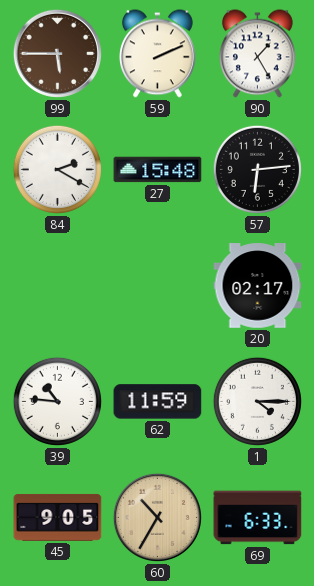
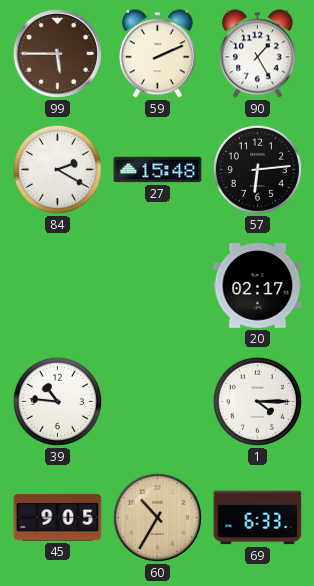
62: 11:59 -> none (158, 402)
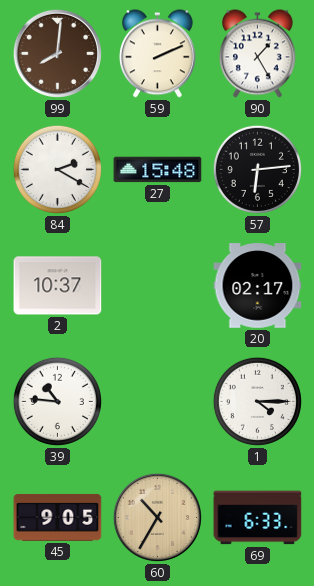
99: 5:45 -> 8:01 (57, 53)
2: none -> 10:37 (58, 286)
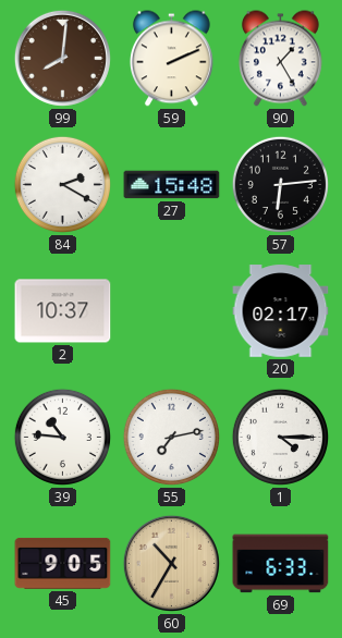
55: none -> 7:13 (171, 437)
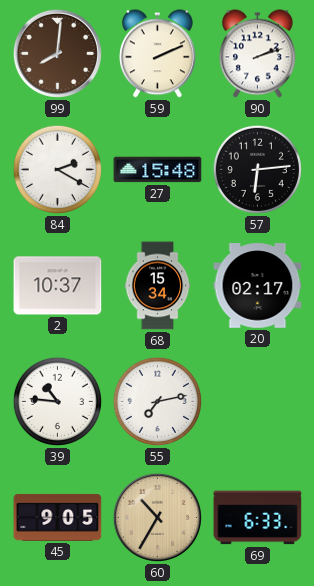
90: 1:25 -> 2:12 (257, 54)
68: none -> 15:34 (158, 286)
1: 4:15 -> none (280, 437)
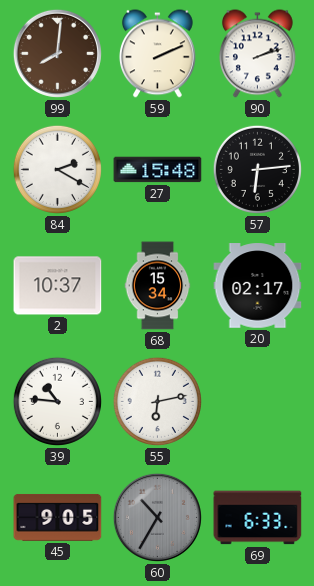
55: 7:13 -> 6:13 (157, 401)
60 dial: champagne -> grey (157, 517)
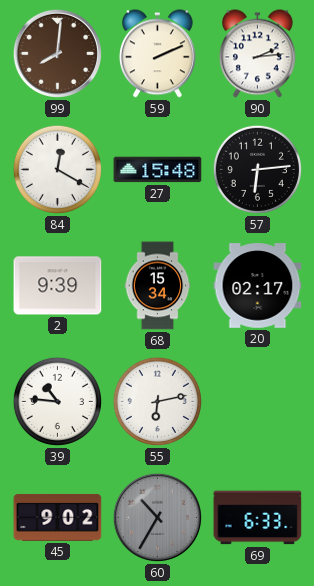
90: 2:12 -> 2:14 (257, 54)
84: 2:20 -> 12:20 (57, 169)
2: 10:37 -> 9:39 (58, 286)
45: 9:05 -> 9:02 (58, 517)
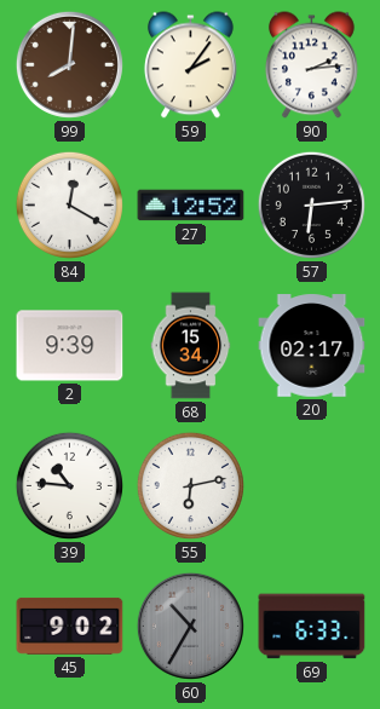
59: 2:11 -> 2:06 (190, 65)
27: 15:48 -> 12:52 (191, 206)
